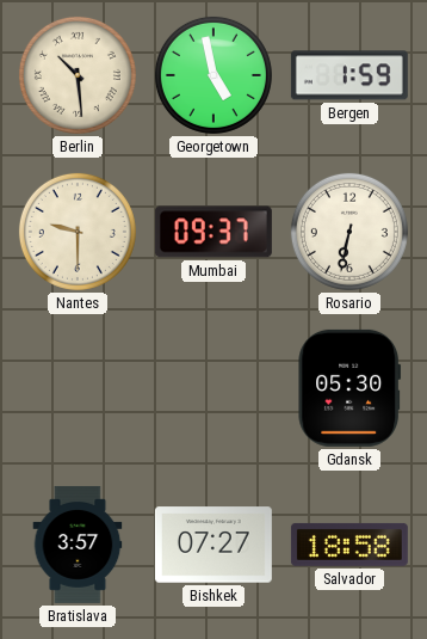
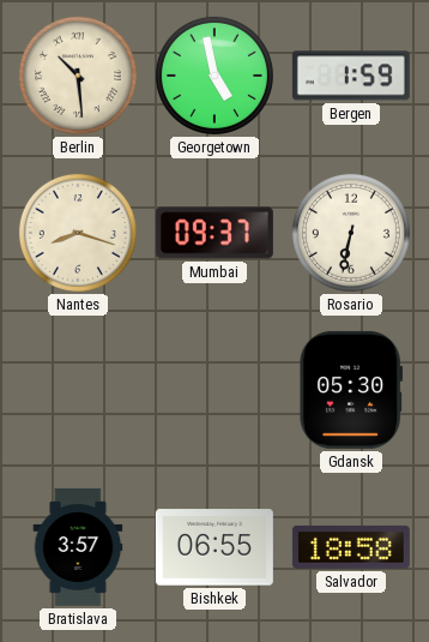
Nantes: 9:30 -> 8:18 (78, 233)
Bishkek: 07:27 -> 06:55 (214, 547)
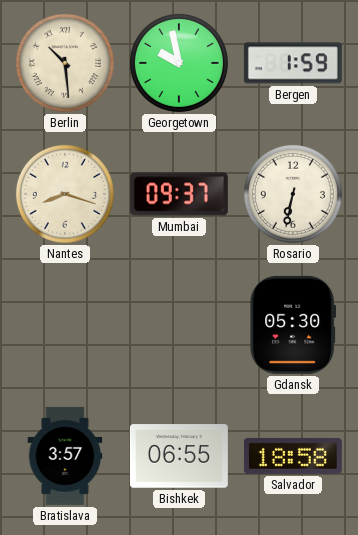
Georgetown: 4:58 -> 9:58 (179, 63)
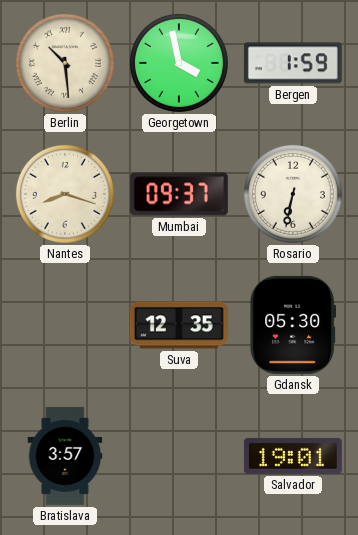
Georgetown: 9:58 -> 3:58 (179, 63)
Suva: none -> 12:35 (179, 325)
Bishkek: 06:55 -> none (179, 456)
Salvador: 18:58 -> 19:01 (293, 456)
